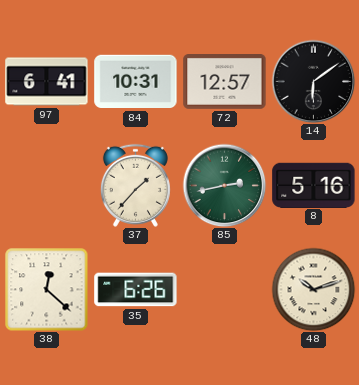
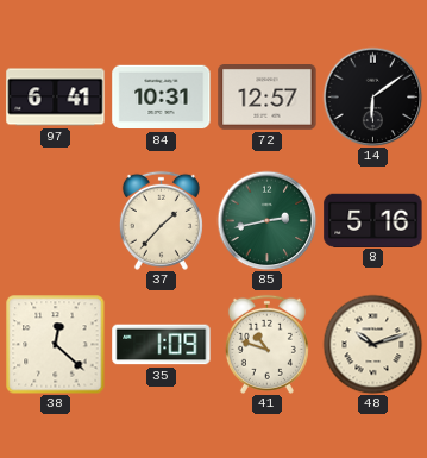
35: 6:26 -> 1:09 (162, 345)
41: none -> 10:48 (266, 344)
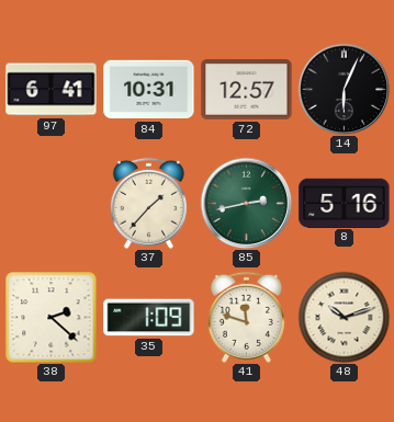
14: 6:09 -> 6:04 (344, 89)
38: 12:22 -> 2:22 (50, 317)
41: 10:48 -> 11:48 (246, 317)
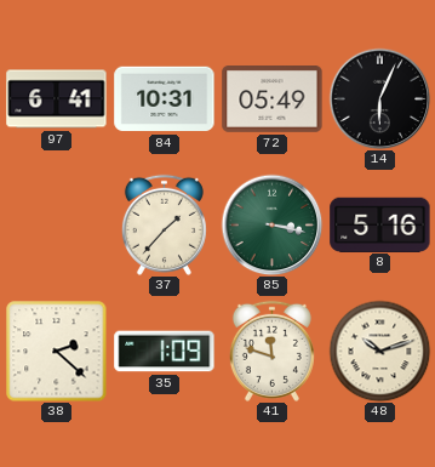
72: 12:57 -> 05:49 (273, 99)
85: 2:43 -> 3:17 (271, 224)
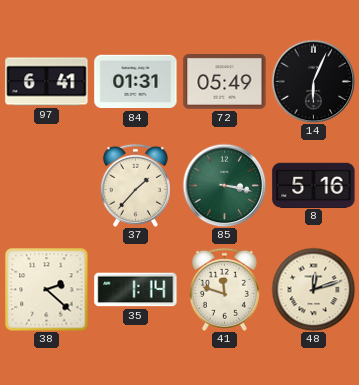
84: 10:31 -> 01:31 (136, 82)
35: 1:09 -> 1:14 (136, 290)
48: 10:12 -> 12:12 (313, 289)
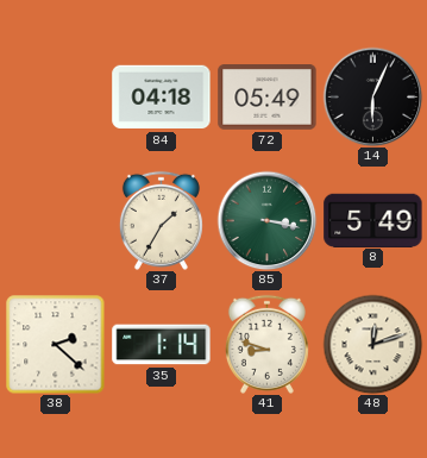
97: 6:41 -> none (47, 82)
84: 01:31 -> 04:18 (162, 98)
37: 1:37 -> 1:35 (161, 220)
8: 5:16 -> 5:49 (373, 220)
41: 11:48 -> 8:48 (266, 344)
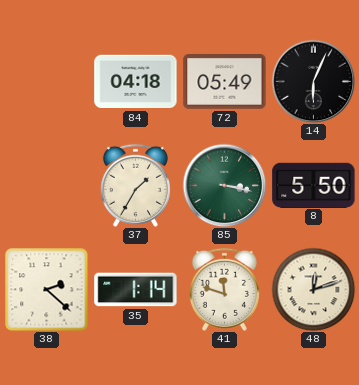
8: 5:49 -> 5:50 (314, 185)
41: 8:48 -> 11:48 (224, 289)
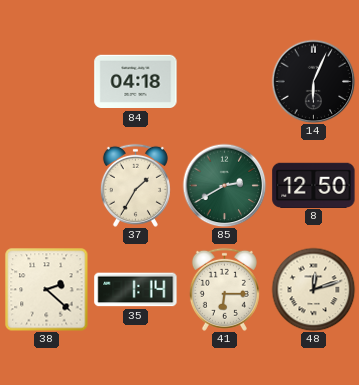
72: 05:49 -> none (225, 82)
85: 3:17 -> 2:40 (224, 185)
8: 5:50 -> 12:50 (314, 185)
41: 11:48 -> 6:15 (224, 289)
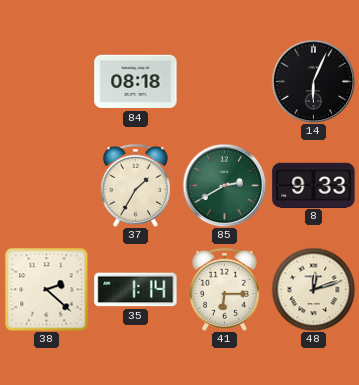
84: 04:18 -> 08:18 (136, 82)
8: 12:50 -> 9:33 (314, 185)
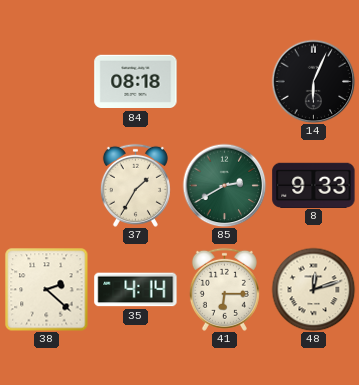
35: 1:14 -> 4:14 (136, 290)
